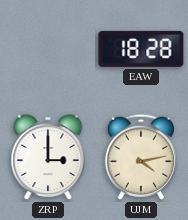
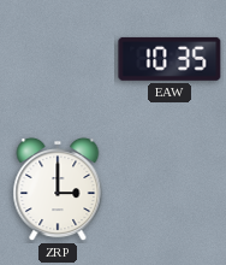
EAW: 18:28 -> 10:35 (169, 59)
UJM: 4:13 -> none (141, 157)
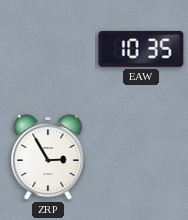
ZRP: 3:00 -> 2:55 (48, 157)
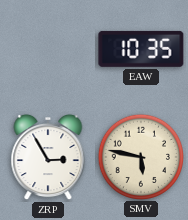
SMV: none -> 5:47 (140, 156)
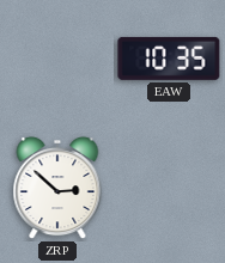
ZRP: 2:55 -> 2:52 (57, 188)
SMV: 5:47 -> none (140, 156)
